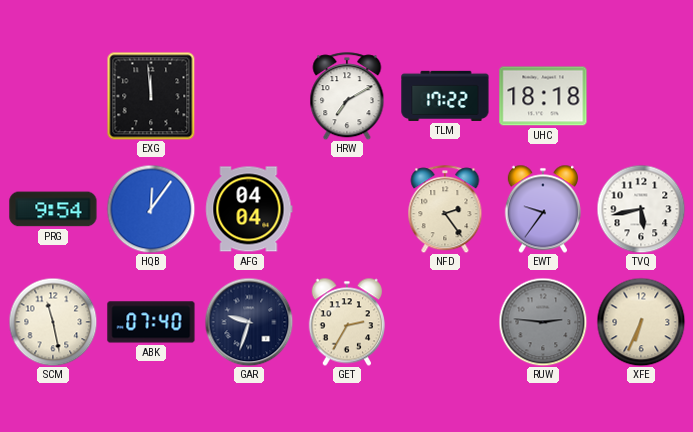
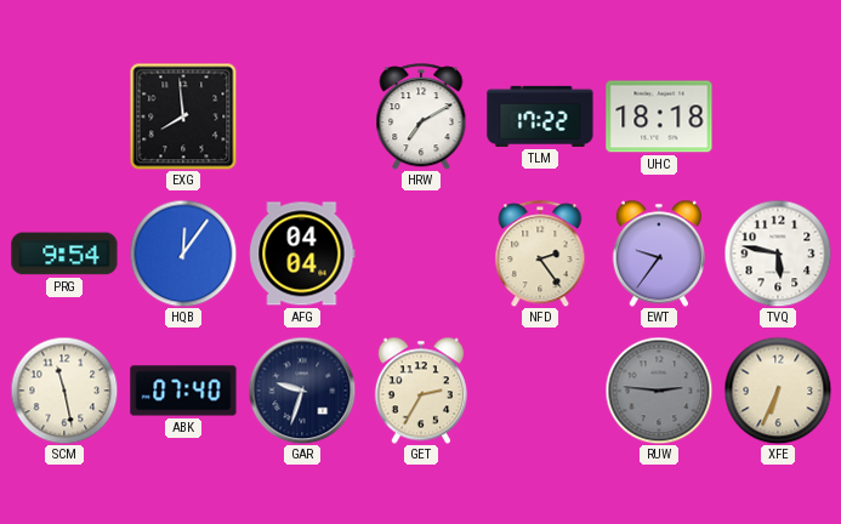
EXG: 11:59 -> 7:59 (183, 116)
TVQ: 5:43 -> 5:47 (778, 254)
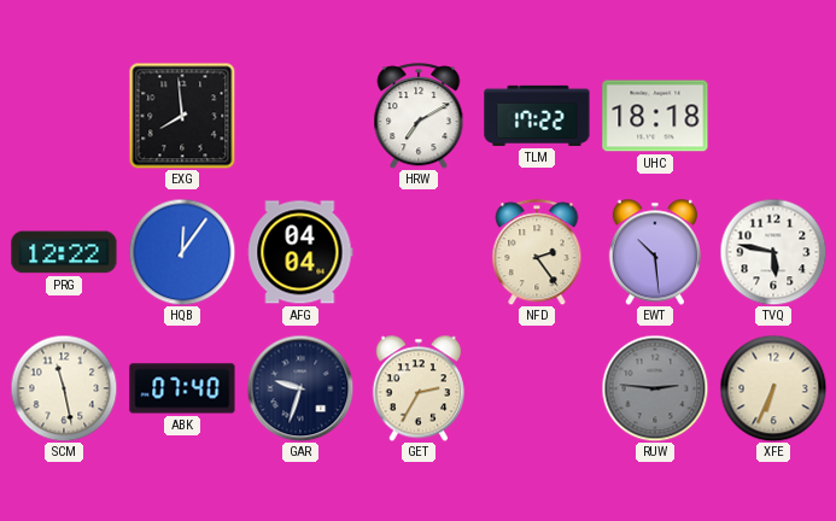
PRG: 9:54 -> 12:22 (64, 252)
EWT: 9:36 -> 10:29 (655, 252)
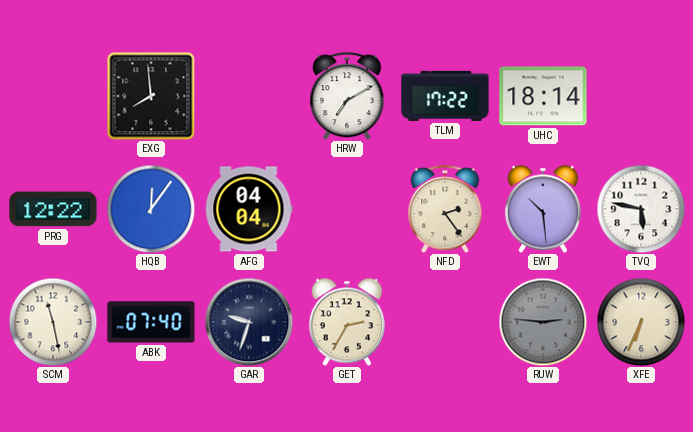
UHC: 18:18 -> 18:14 (543, 96)
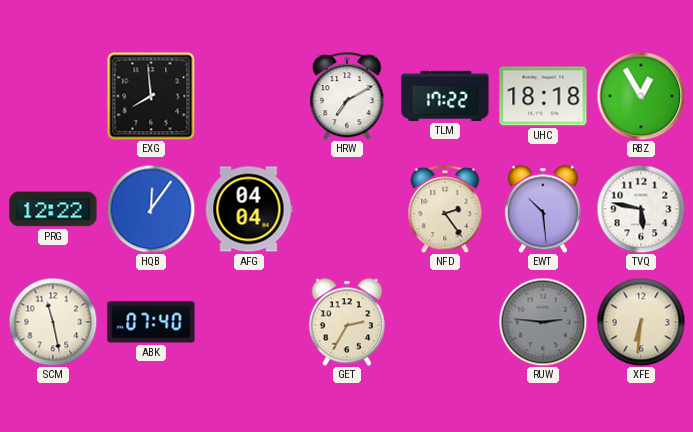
UHC: 18:14 -> 18:18 (543, 96)
RBZ: none -> 12:55 (641, 96)
GAR: 9:33 -> none (249, 322)
XFE: 6:34 -> 6:31 (641, 322)
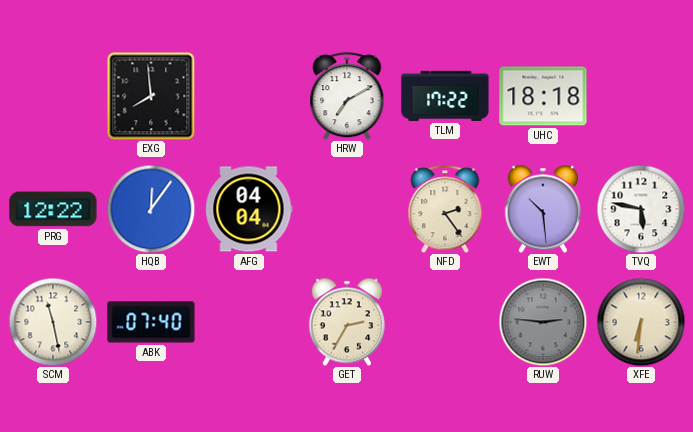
RBZ: 12:55 -> none (641, 96)
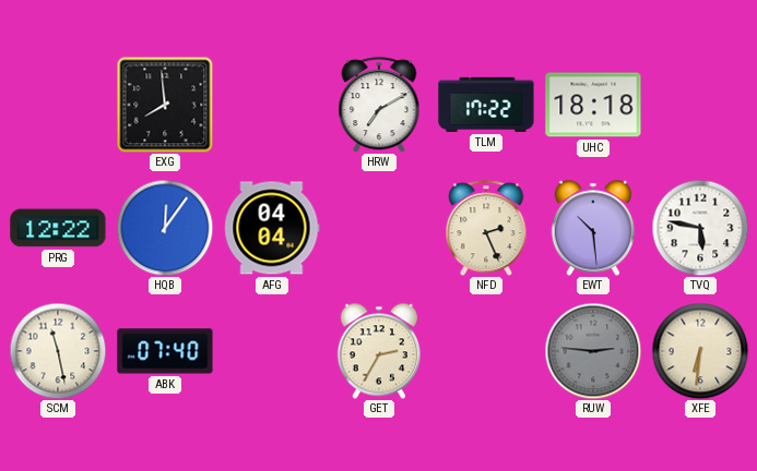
NFD: 2:24 -> 2:26 (486, 228)
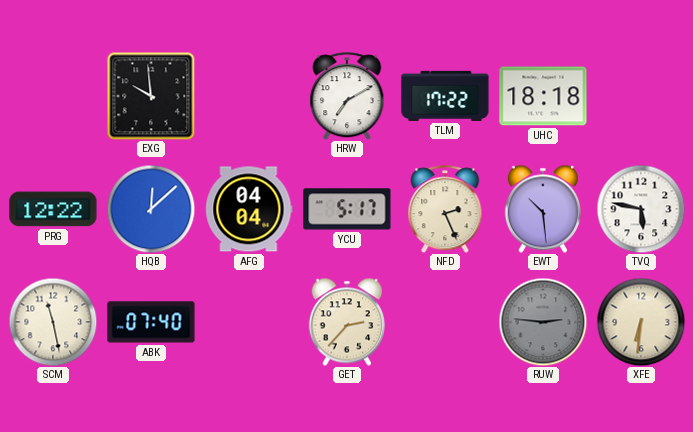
EXG: 7:59 -> 9:59 (151, 96)
HQB: 12:06 -> 12:08 (151, 209)
YCU: none -> 5:17 (347, 209)
GET: 2:35 -> 2:37 (347, 322)
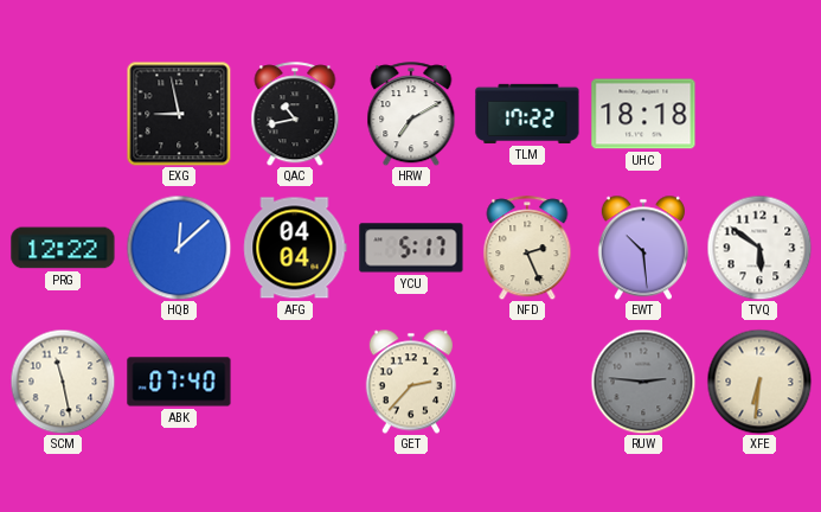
EXG: 9:59 -> 8:58 (179, 114)
QAC: none -> 10:43 (295, 114)
TVQ: 5:47 -> 5:51 (759, 248)
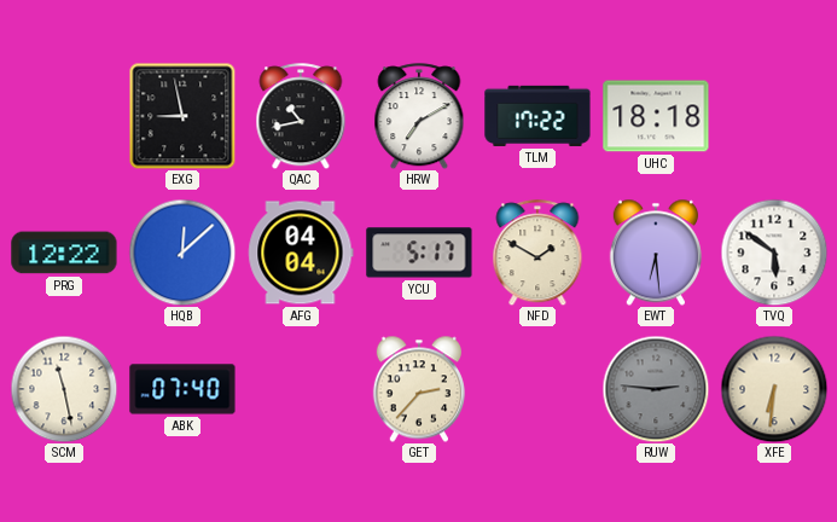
NFD: 2:26 -> 1:50 (537, 253)
EWT: 10:29 -> 6:29 (656, 253)
